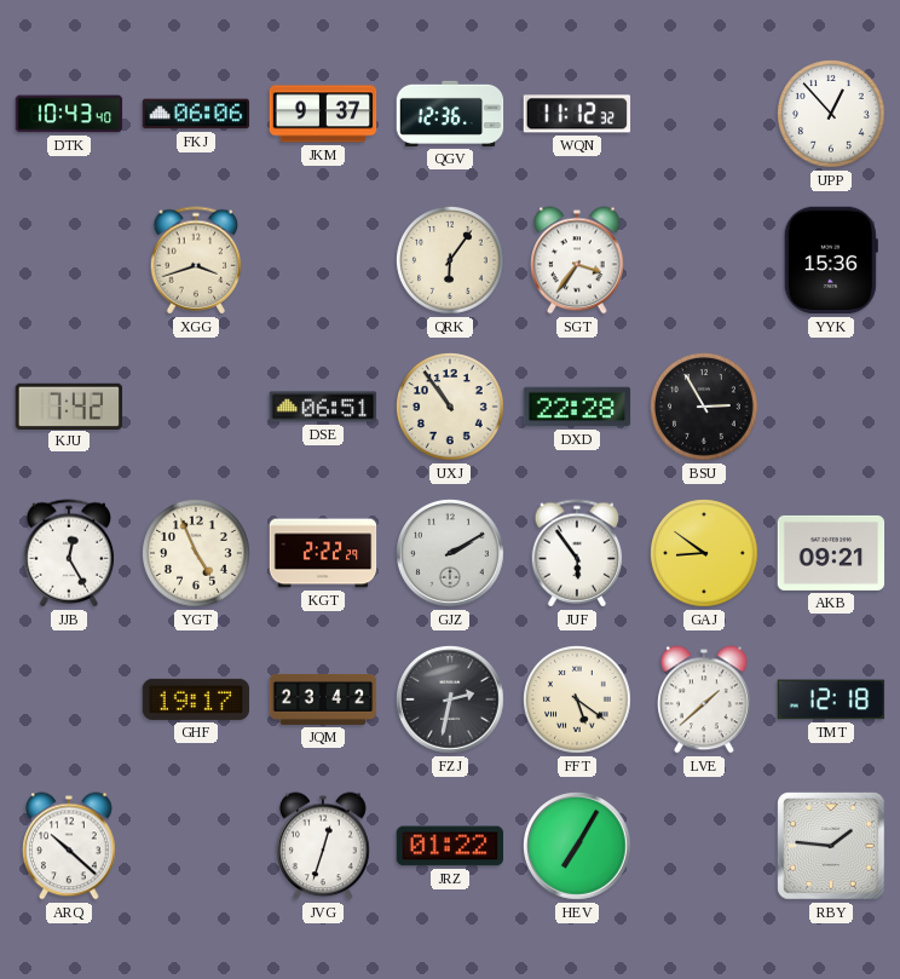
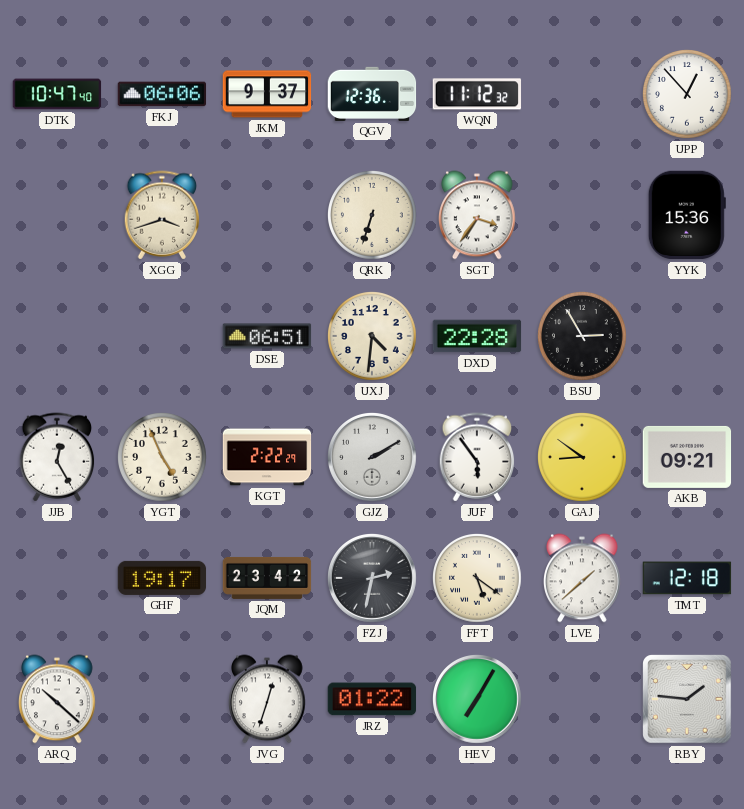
DTK: 10:43 -> 10:47 (57, 94)
QRK: 6:06 -> 6:33 (373, 216)
KJU: 7:42 -> none (69, 405)
UXJ: 10:54 -> 4:31 (373, 337)
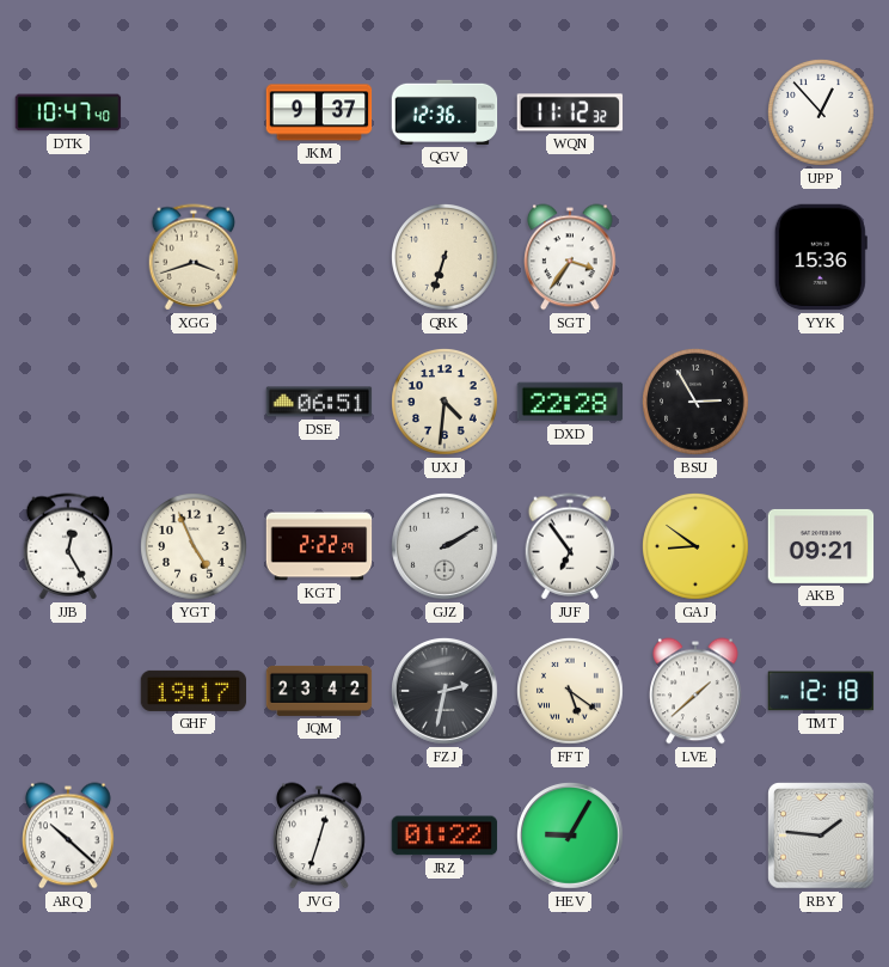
FKJ: 06:06 -> none (162, 94)
JUF: 5:54 -> 6:54 (570, 546)
HEV: 7:05 -> 9:05 (571, 837)
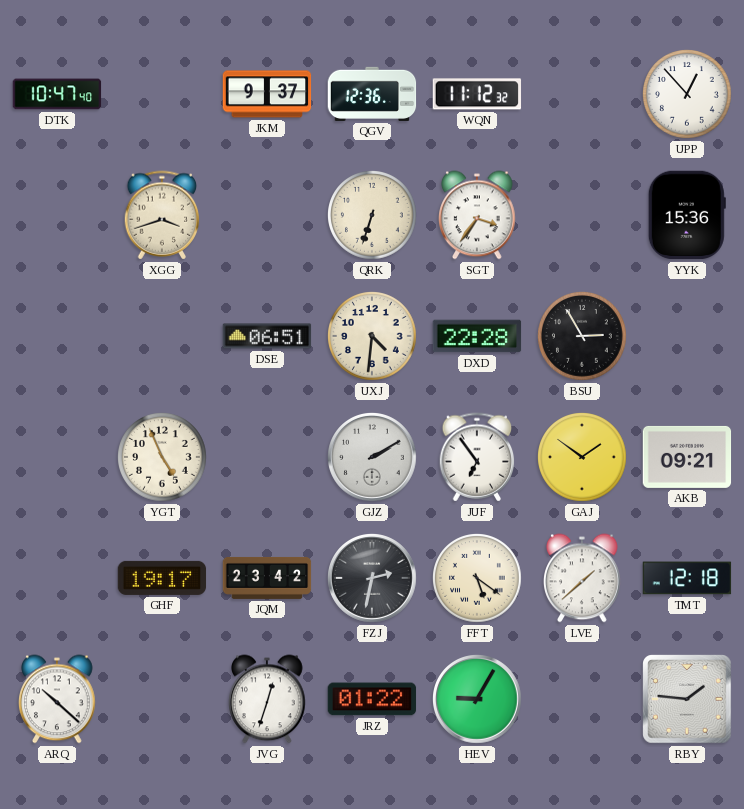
JJB: 12:25 -> none (68, 546)
KGT: 2:22 -> none (319, 546)
GAJ: 8:51 -> 1:51 (583, 458)
